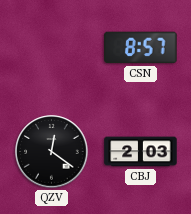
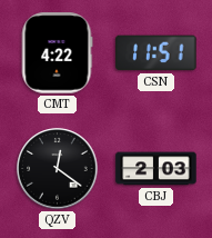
CMT: none -> 4:22 (57, 53)
CSN: 8:57 -> 11:51 (157, 53)
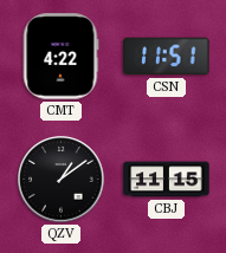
QZV: 12:21 -> 1:09 (62, 180)
CBJ: 2:03 -> 11:15 (167, 180)
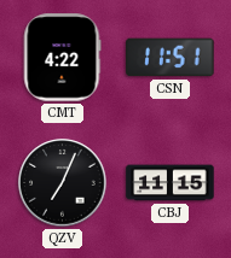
QZV: 1:09 -> 7:04 (63, 183)
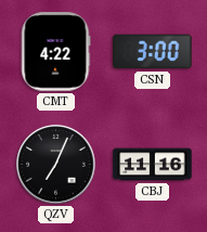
CSN: 11:51 -> 3:00 (153, 52)
CBJ: 11:15 -> 11:16 (153, 165)
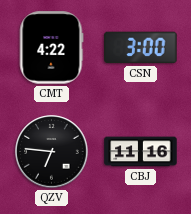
QZV: 7:04 -> 6:46 (52, 152)
